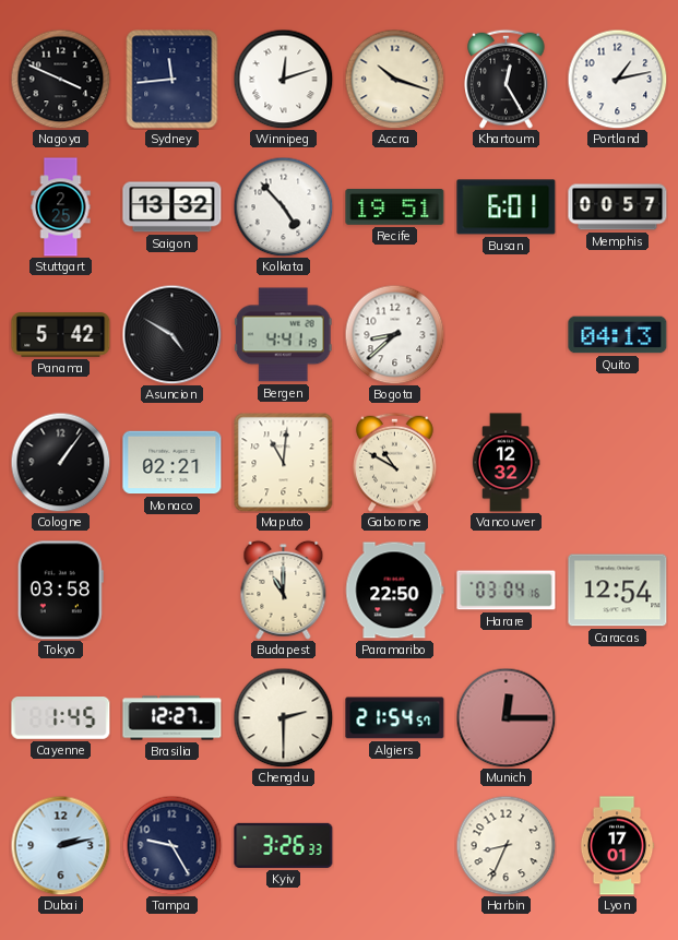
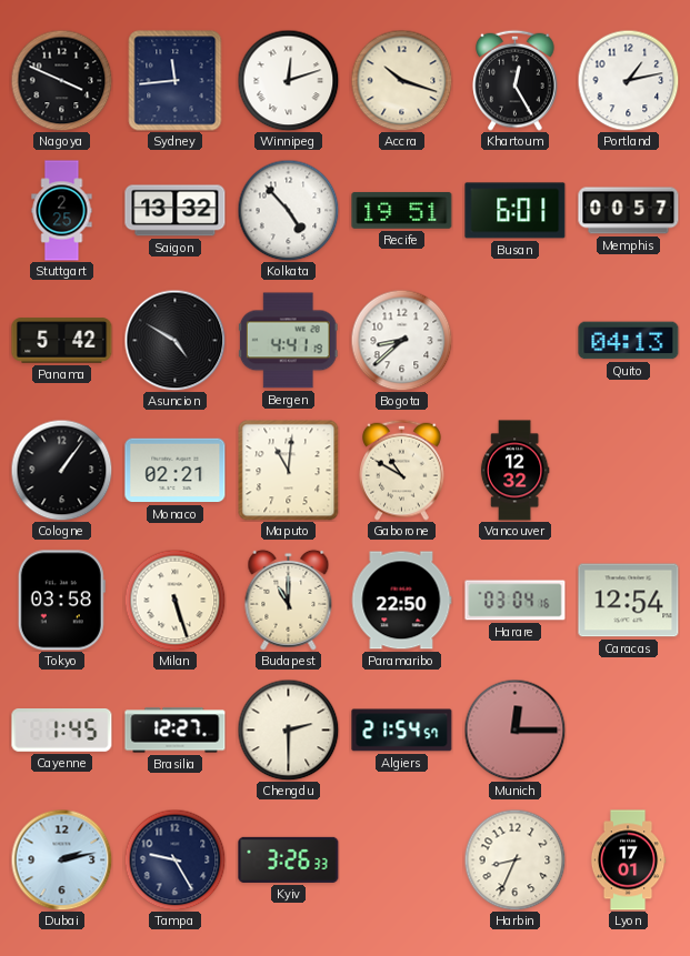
Milan: none -> 5:27 (174, 600)
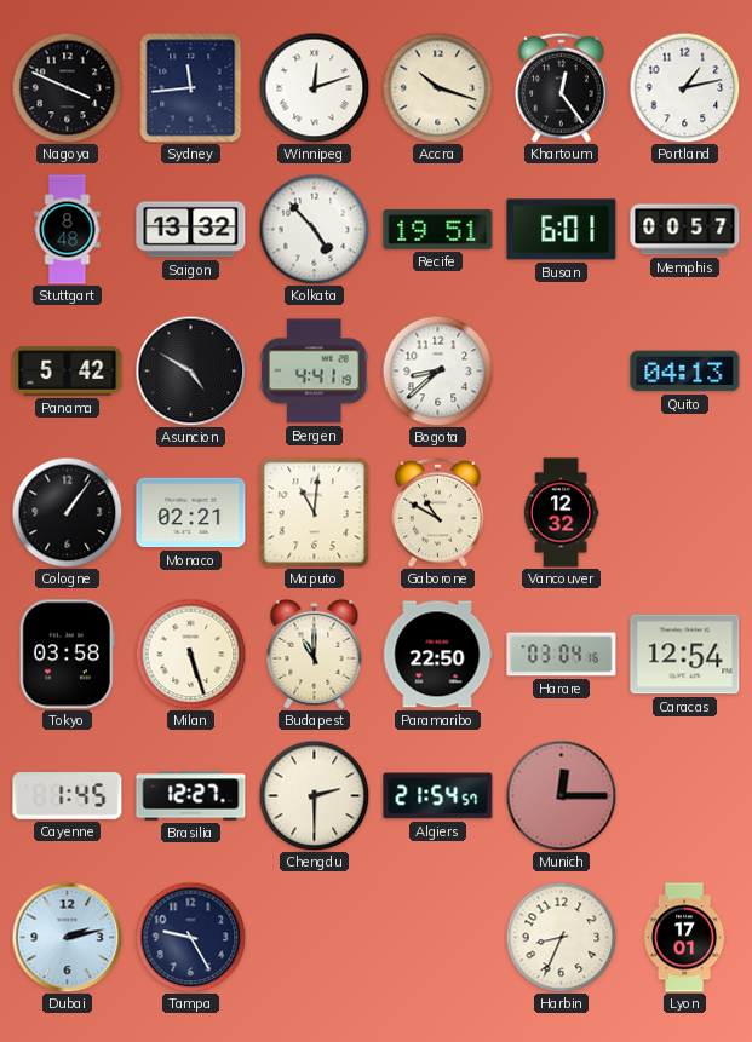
Khartoum: 12:25 -> 12:24 (562, 87)
Stuttgart: 2:25 -> 8:48 (68, 230)
Kyiv: 3:26 -> none (289, 859)
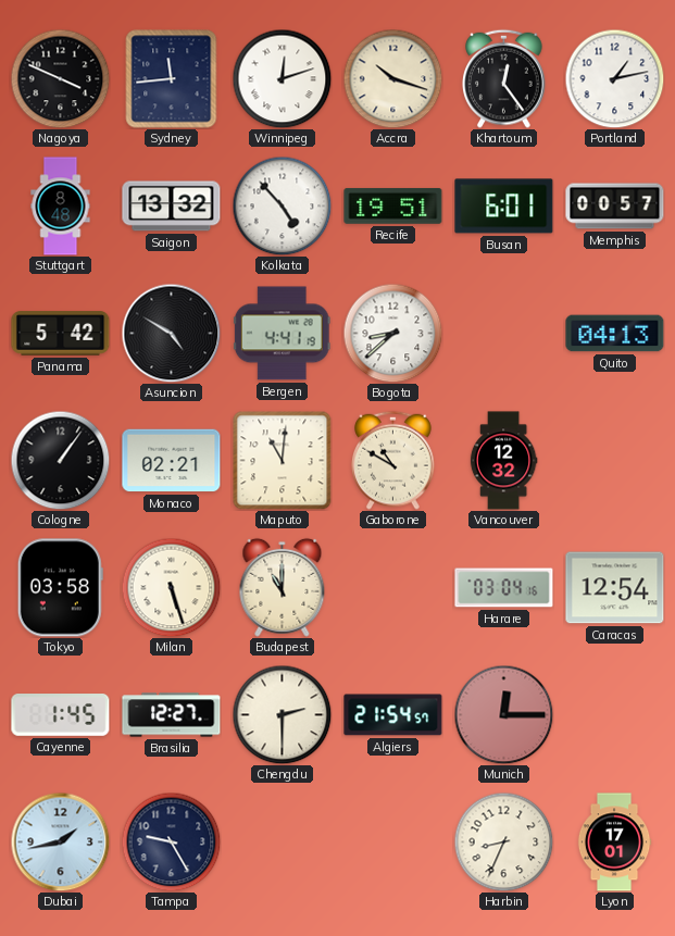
Paramaribo: 22:50 -> none (437, 655)
Dubai: 2:13 -> 1:43 (60, 841)
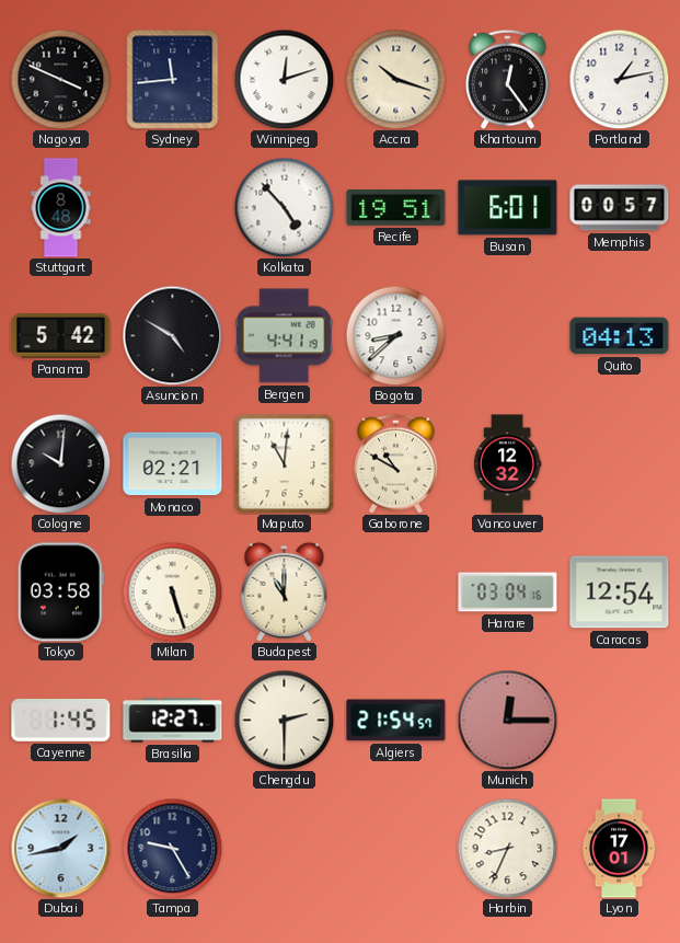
Saigon: 13:32 -> none (172, 207)
Cologne: 1:06 -> 10:01 (60, 463)
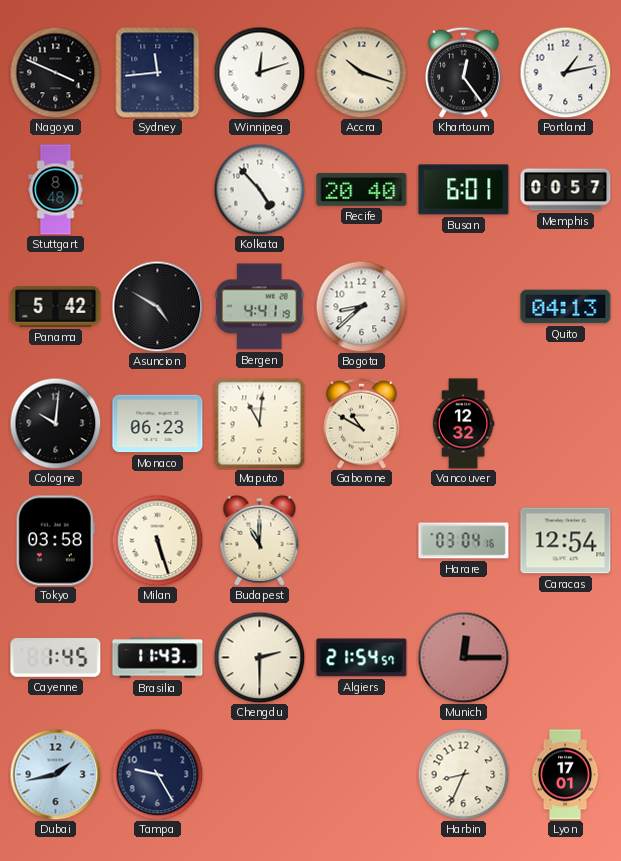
Recife: 19:51 -> 20:40 (362, 190)
Monaco: 02:21 -> 06:23 (158, 424)
Brasilia: 12:27 -> 11:43 (158, 658)
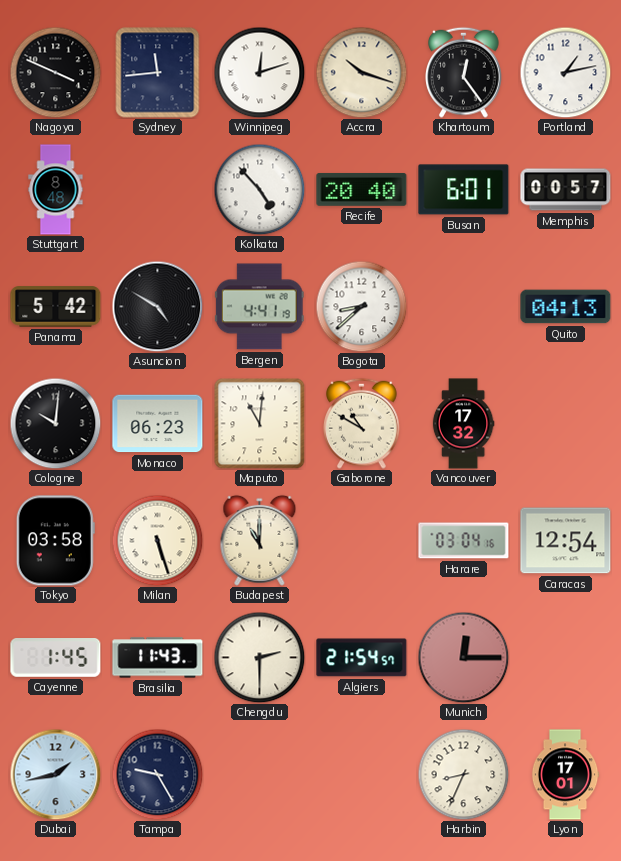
Vancouver: 12:32 -> 17:32 (463, 424)
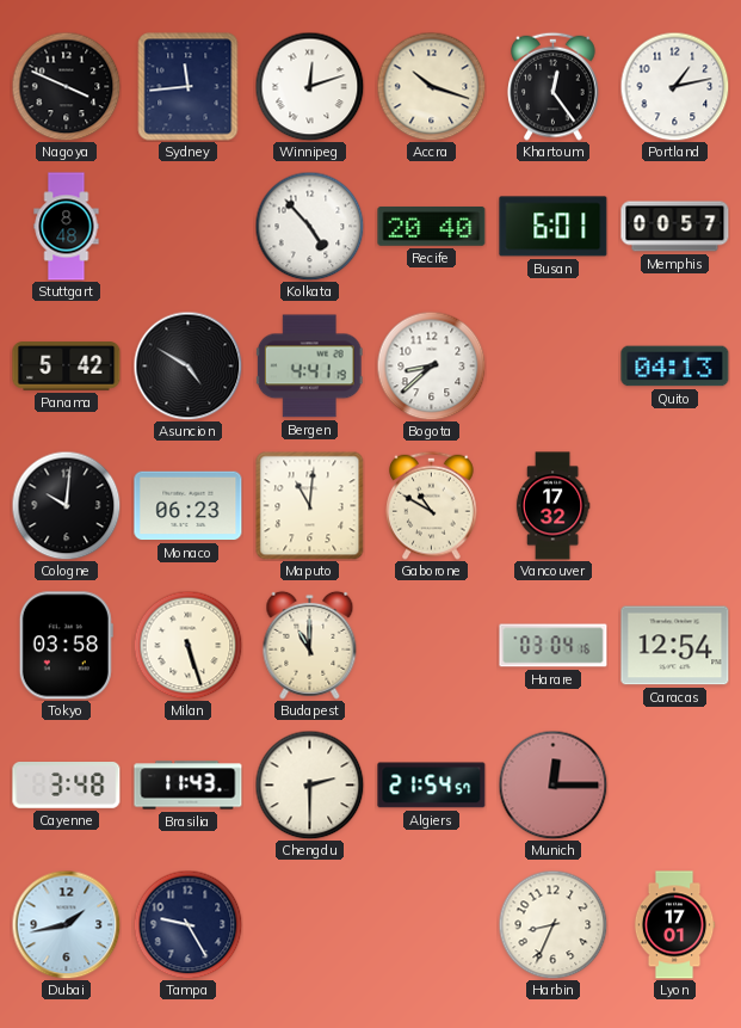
Cayenne: 1:45 -> 3:48 (67, 786)
